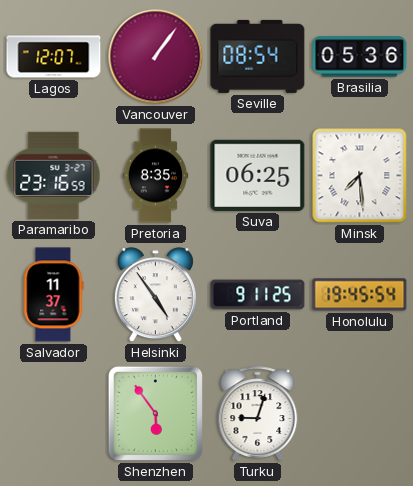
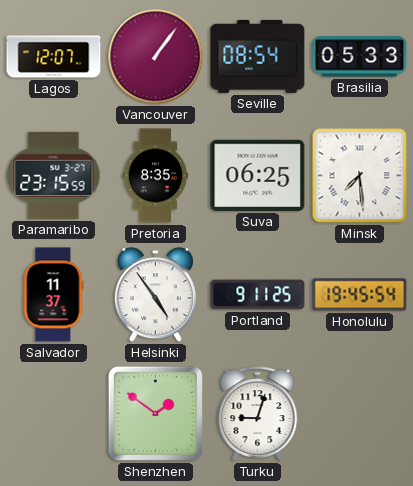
Brasilia: 05:36 -> 05:33 (360, 57)
Paramaribo: 23:16 -> 23:15 (54, 175)
Shenzhen: 5:54 -> 1:51 (155, 413)
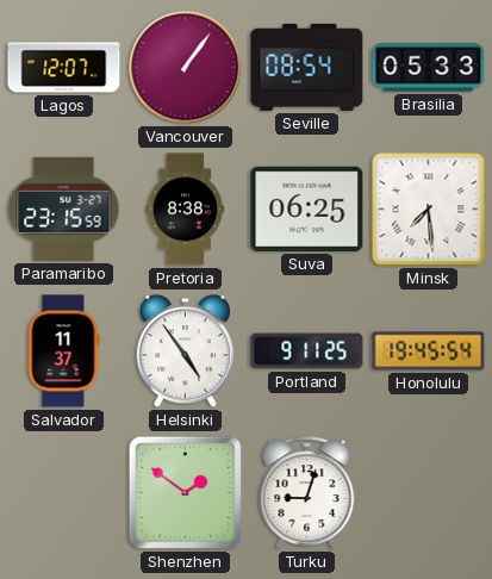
Pretoria: 8:35 -> 8:38 (186, 210)
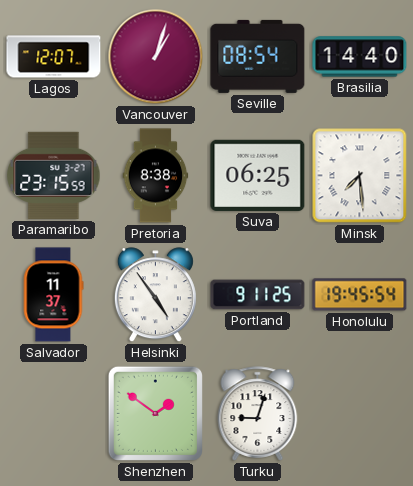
Vancouver: 1:06 -> 1:03 (156, 57)
Brasilia: 05:33 -> 14:40 (360, 57)
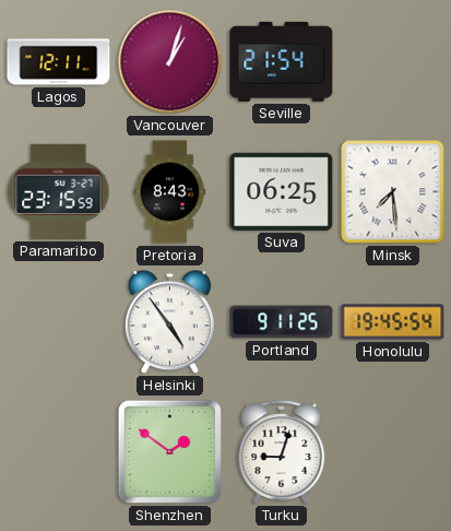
Lagos: 12:07 -> 12:11 (59, 62)
Seville: 08:54 -> 21:54 (282, 61)
Brasilia: 14:40 -> none (360, 57)
Pretoria: 8:38 -> 8:43 (170, 192)
Salvador: 11:37 -> none (53, 295)
